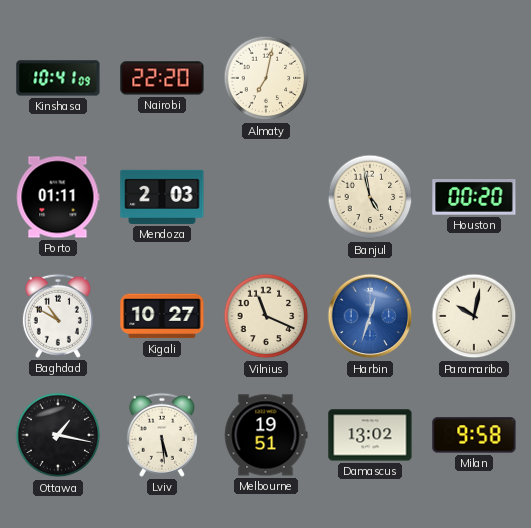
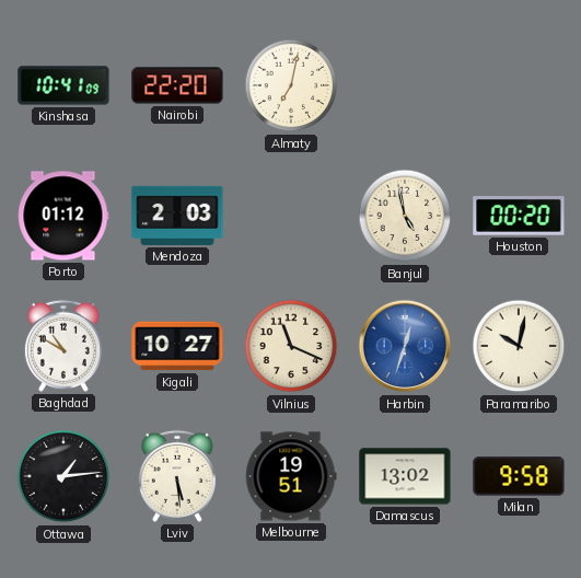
Porto: 01:11 -> 01:12 (63, 216)
Ottawa: 1:17 -> 1:14 (63, 476)
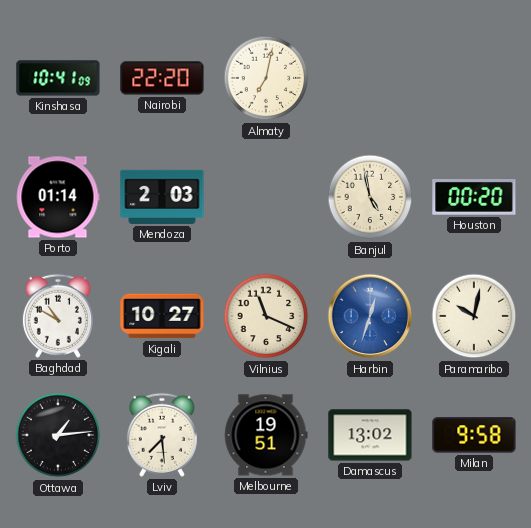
Porto: 01:12 -> 01:14 (58, 197)
Lviv: 5:29 -> 7:29 (162, 435)
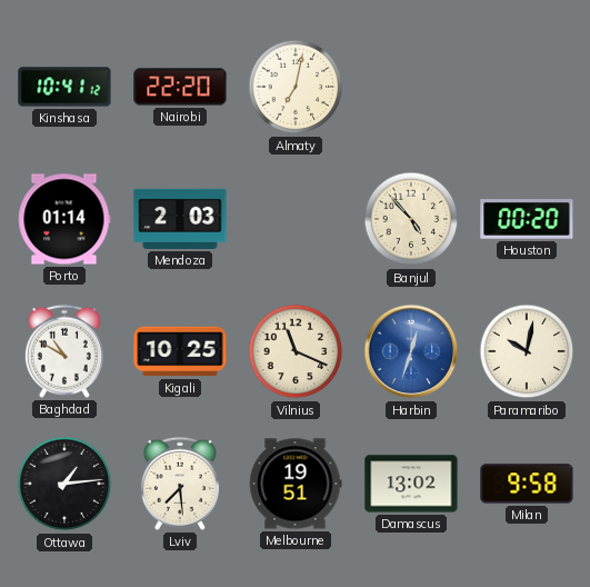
Kinshasa: 10:41:09 -> 10:41:12 (64, 87)
Banjul: 4:58 -> 4:53 (411, 219)
Kigali: 10:27 -> 10:25 (180, 351)
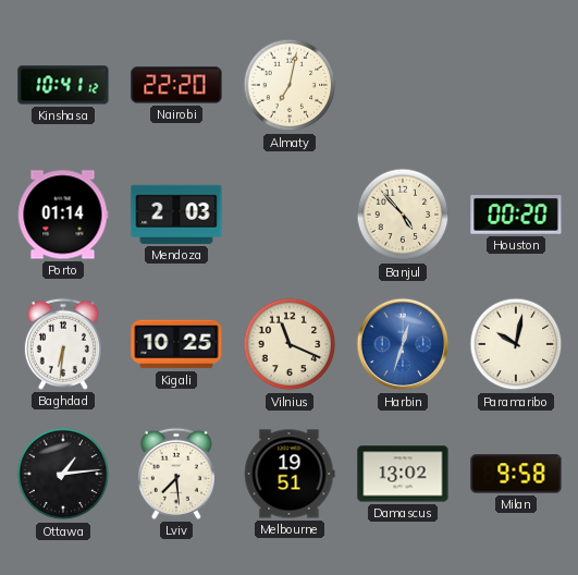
Baghdad: 10:50 -> 6:31 (63, 344)
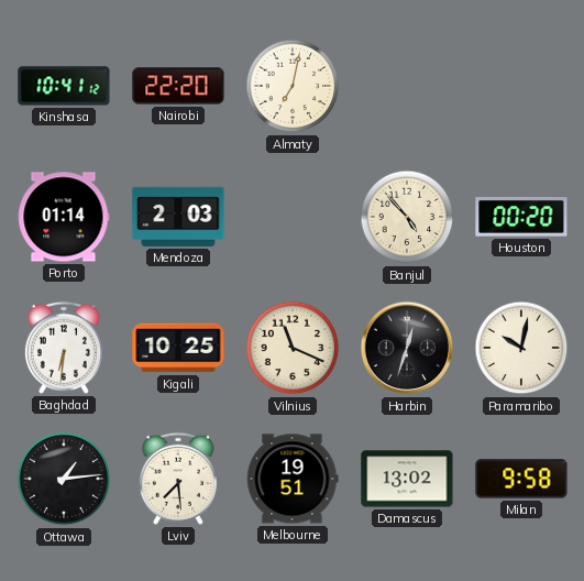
Harbin dial: blue -> black (407, 348)
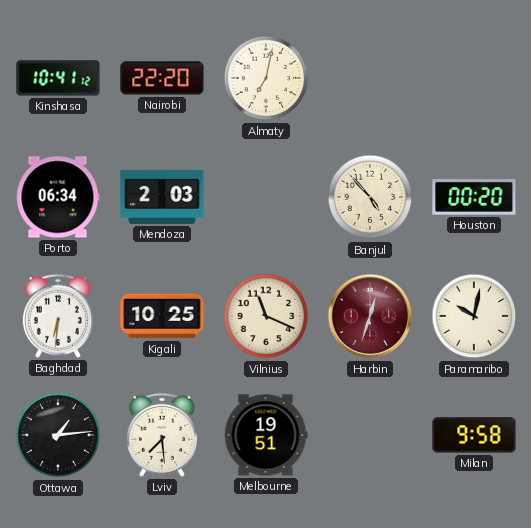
Porto: 01:14 -> 06:34 (58, 197)
Harbin dial: black -> burgundy (370, 316)
Damascus: 13:02 -> none (407, 479)
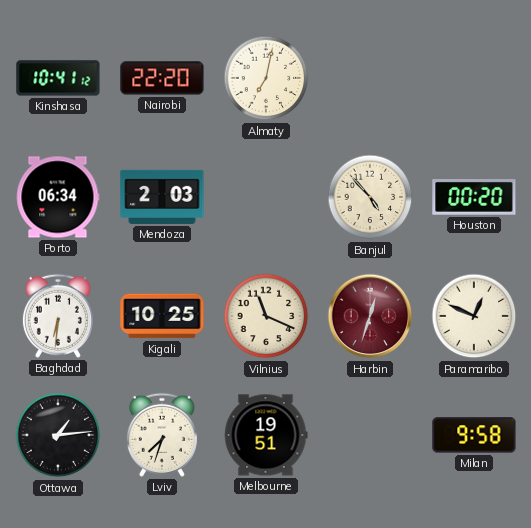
Paramaribo: 10:02 -> 12:49 (474, 316)
Lviv: 7:29 -> 7:33 (162, 435)
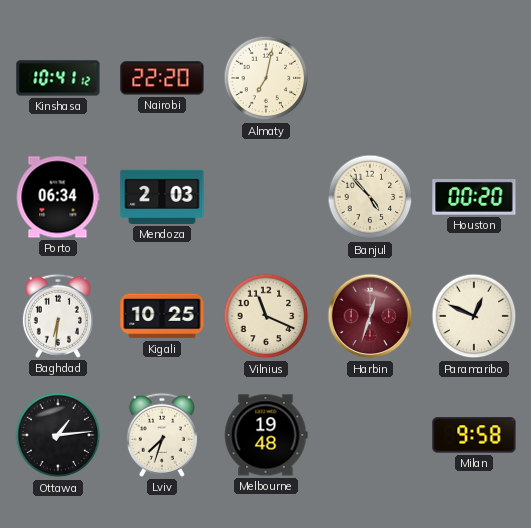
Melbourne: 19:51 -> 19:48 (266, 435)
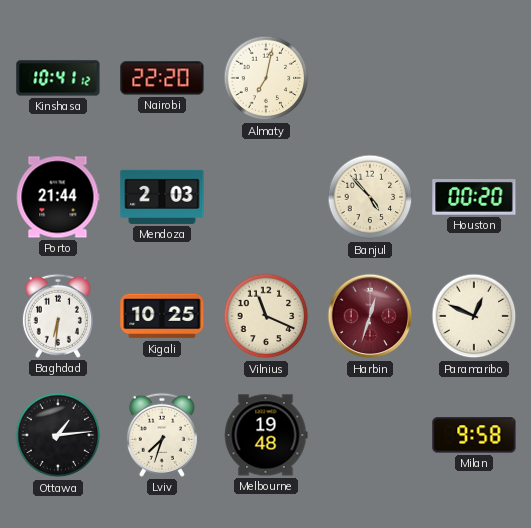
Porto: 06:34 -> 21:44 (58, 197)
